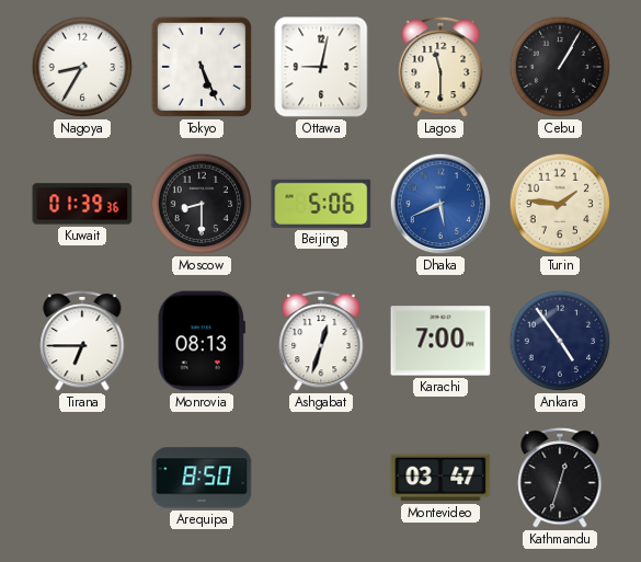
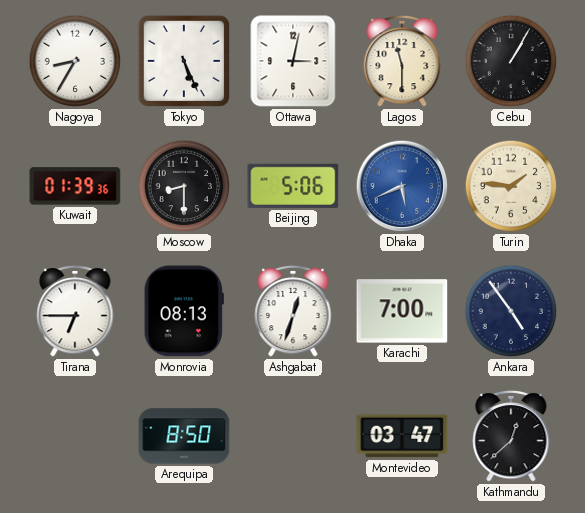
Ottawa: 9:02 -> 3:02 (293, 61)
Kathmandu: 12:33 -> 12:38 (511, 436)
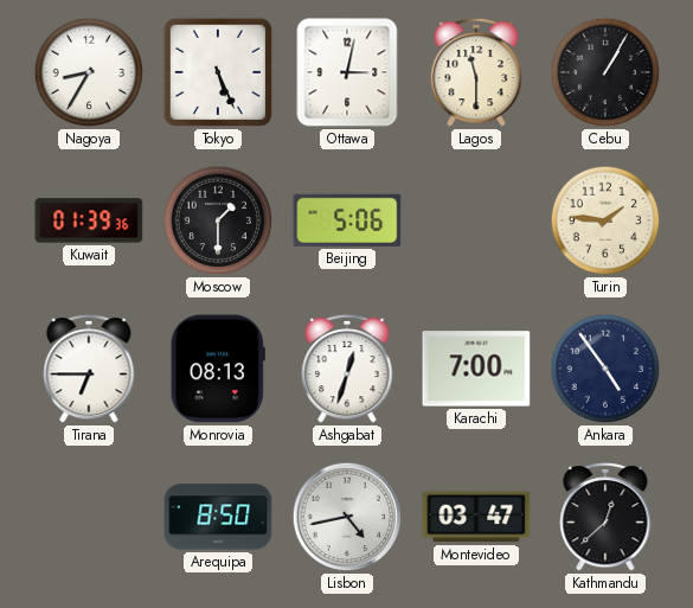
Moscow: 8:30 -> 1:30 (218, 220)
Dhaka: 5:41 -> none (402, 186)
Lisbon: none -> 4:43 (347, 517)
